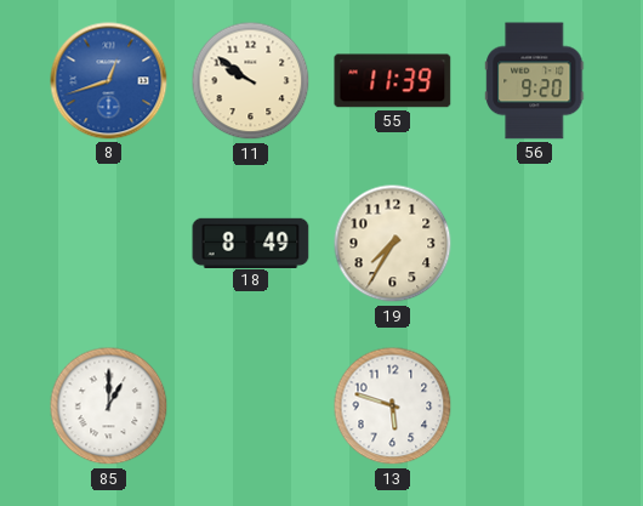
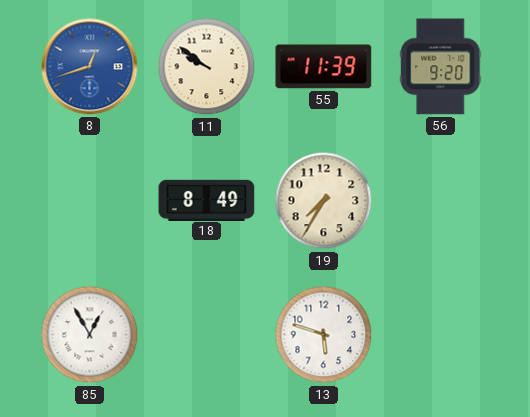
85: 1:00 -> 12:55 (90, 335)
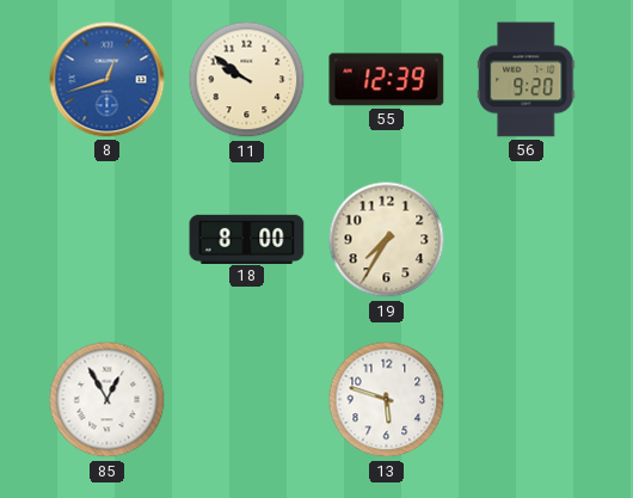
55: 11:39 -> 12:39 (387, 80)
18: 8:49 -> 8:00 (247, 239)
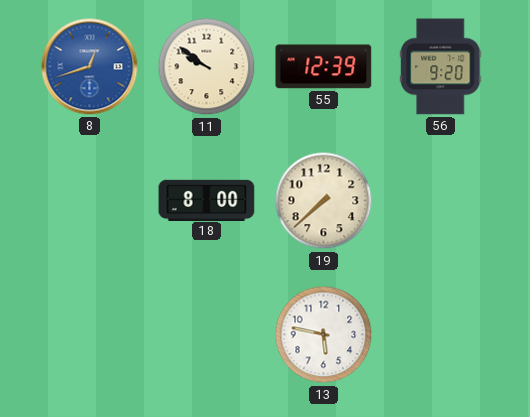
19: 7:35 -> 7:38 (324, 201)
85: 12:55 -> none (107, 400)
13: 5:48 -> 5:47 (324, 335)
